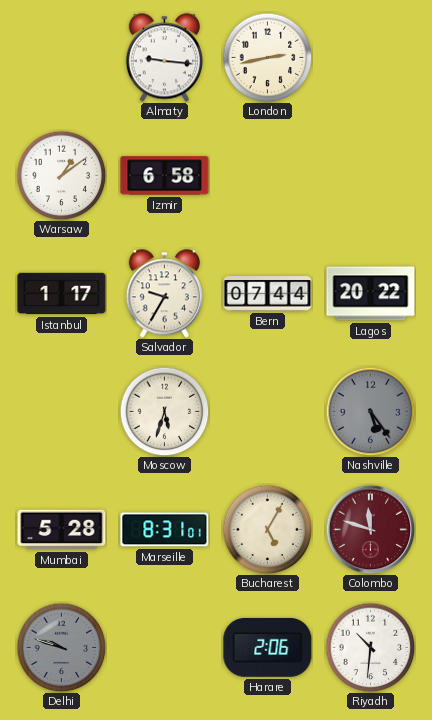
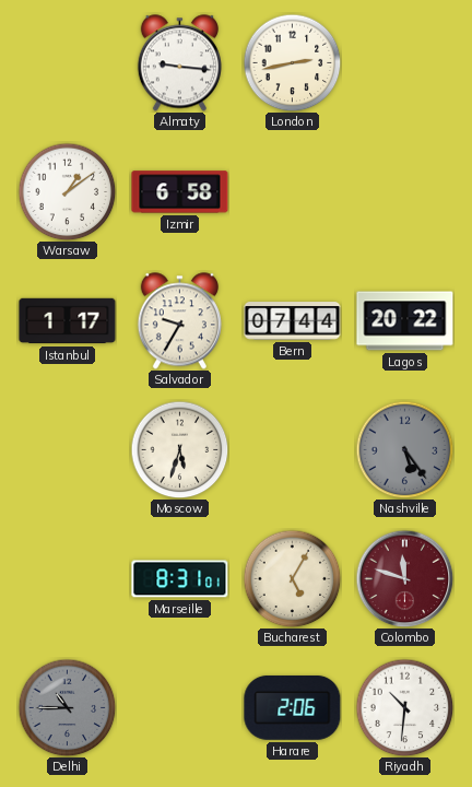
Mumbai: 5:28 -> none (62, 530)
Delhi: 9:48 -> 10:45 (67, 707)
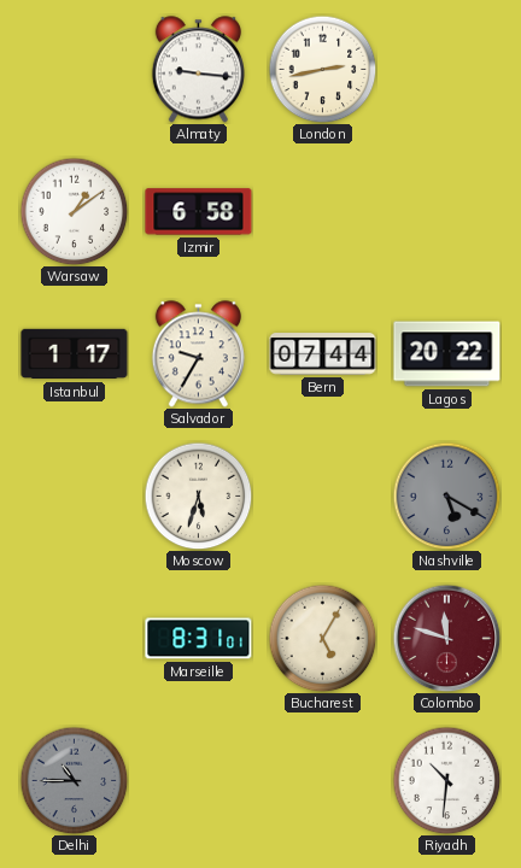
Nashville: 5:24 -> 5:20 (446, 495)
Harare: 2:06 -> none (293, 707)
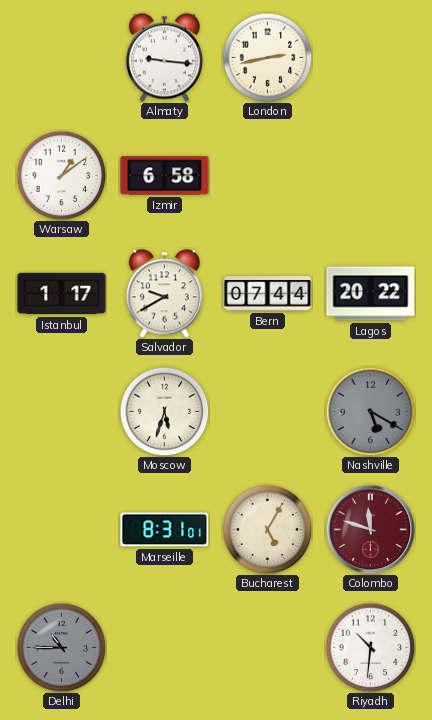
Salvador: 9:35 -> 9:40 (164, 294)
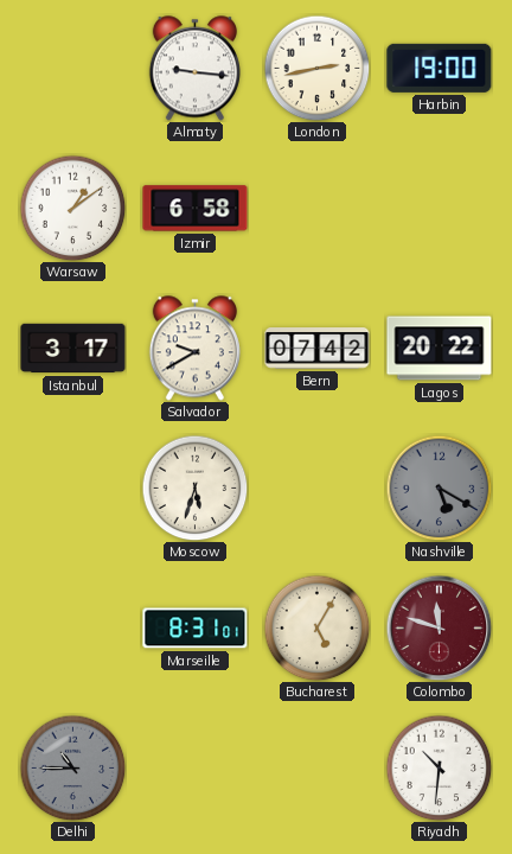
Harbin: none -> 19:00 (440, 68)
Istanbul: 1:17 -> 3:17 (73, 349)
Bern: 07:44 -> 07:42 (318, 349)
